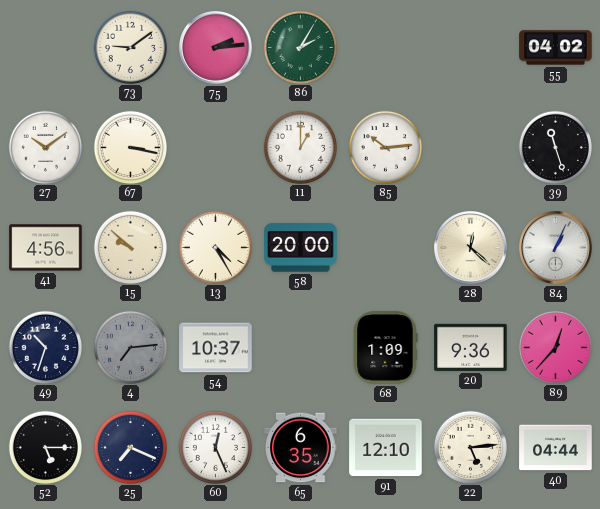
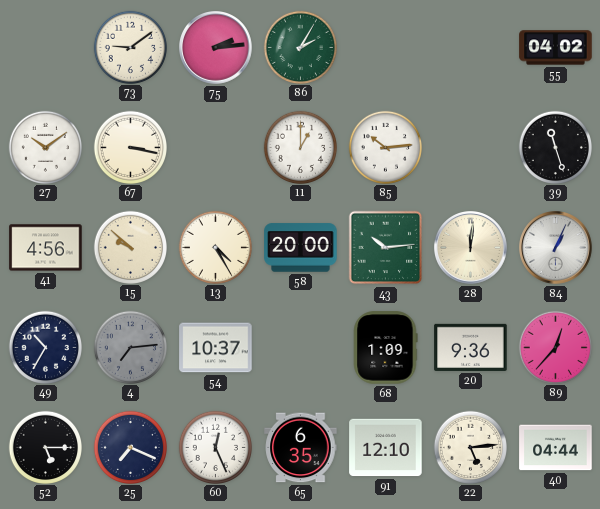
43: none -> 10:14 (386, 248)
28: 12:22 -> 12:01 (471, 248)
49: 10:33 -> 10:35 (45, 347)
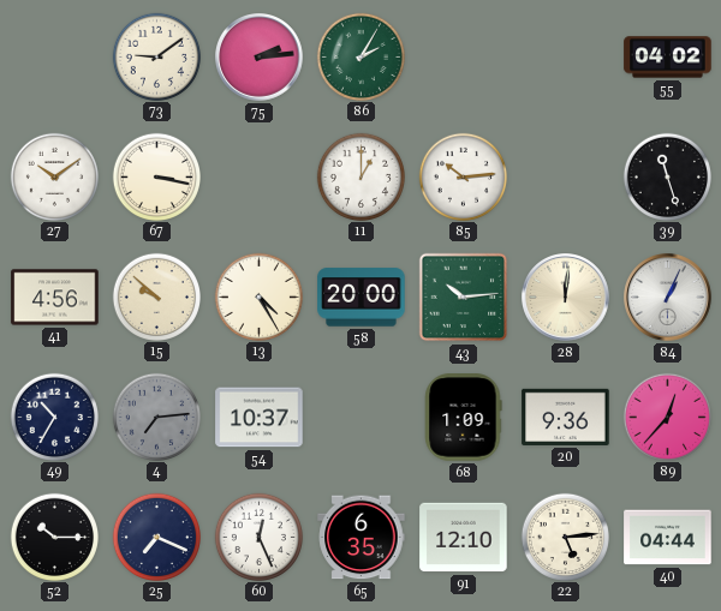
52: 5:15 -> 10:15 (54, 537)
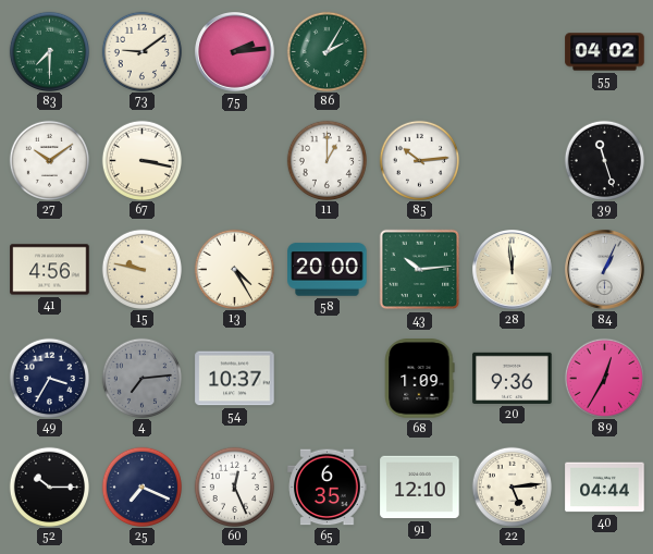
83: none -> 7:30 (49, 51)
15: 9:52 -> 9:47 (141, 269)
28: 12:01 -> 11:59 (513, 270)
49: 10:35 -> 3:35 (49, 378)
89: 12:37 -> 12:35 (604, 378)
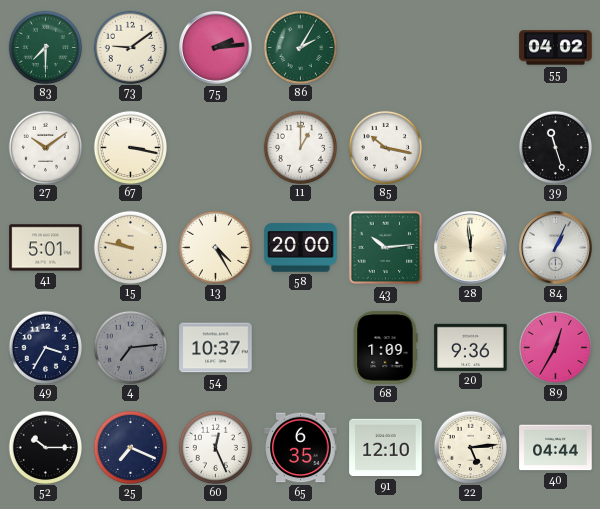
85: 10:14 -> 10:17 (385, 147)
41: 4:56 -> 5:01 (46, 248)
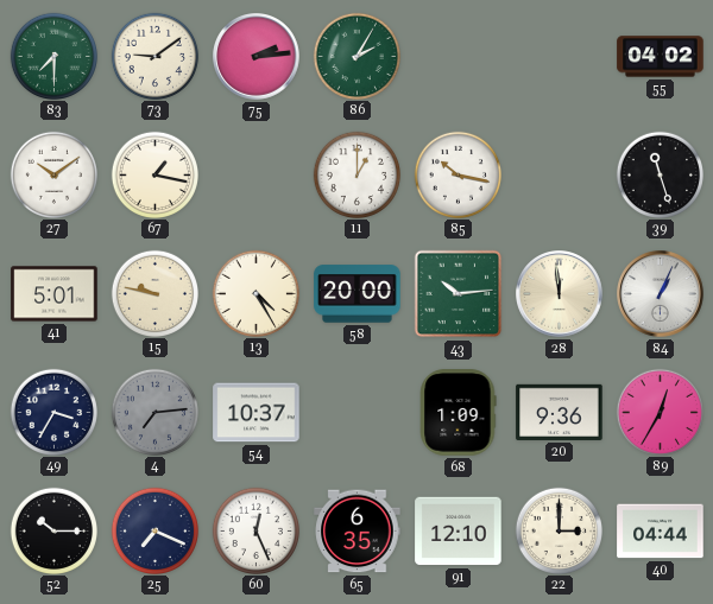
67: 3:17 -> 1:17 (154, 174)
22: 5:14 -> 3:00 (559, 530)
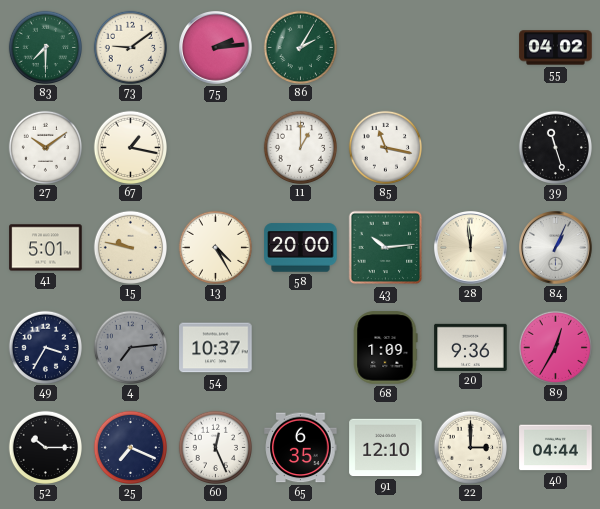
85: 10:17 -> 11:17 (385, 147)
